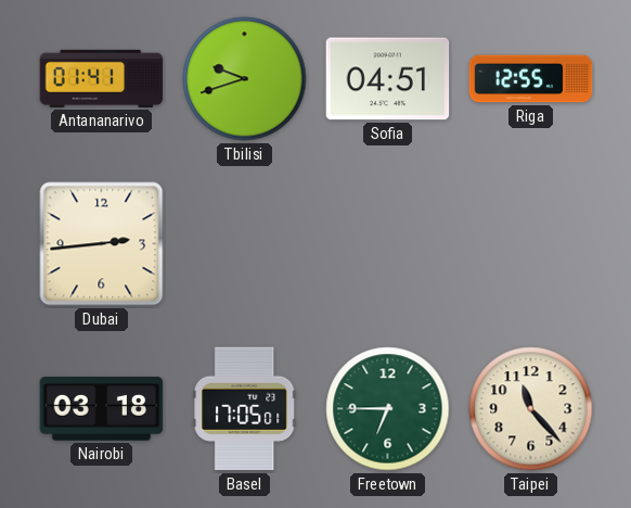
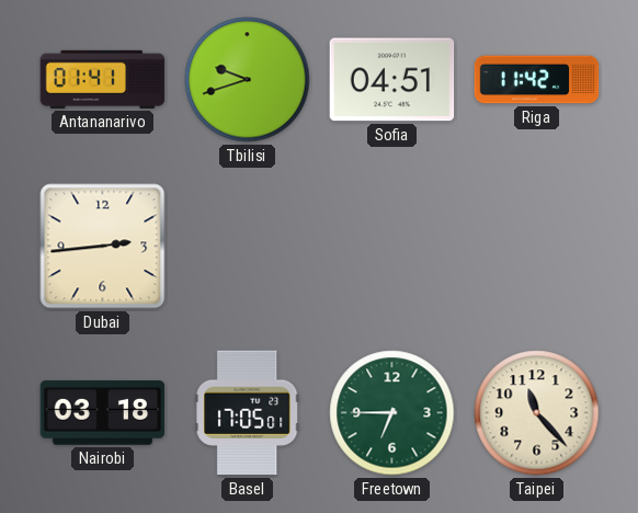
Riga: 12:55 -> 11:42 (537, 80)
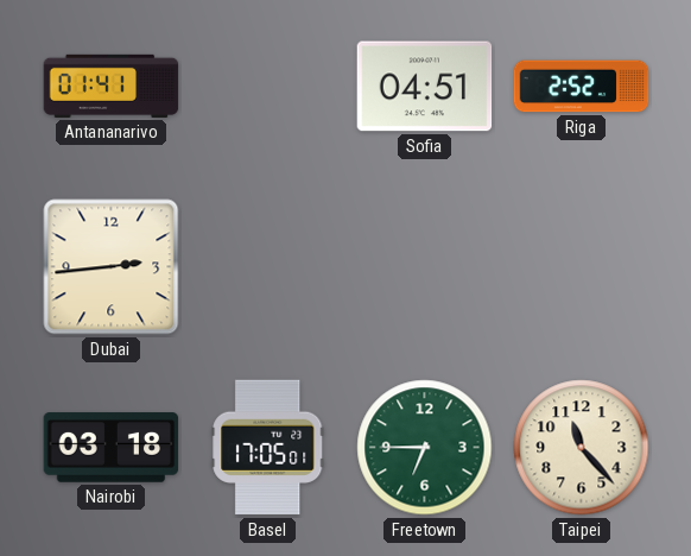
Tbilisi: 9:42 -> none (248, 80)
Riga: 11:42 -> 2:52 (582, 87)
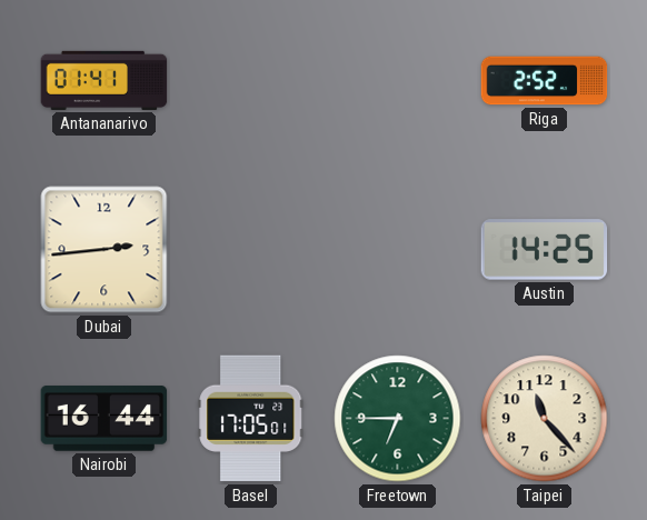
Sofia: 04:51 -> none (425, 87)
Austin: none -> 14:25 (545, 250)
Nairobi: 03:18 -> 16:44 (104, 419)
